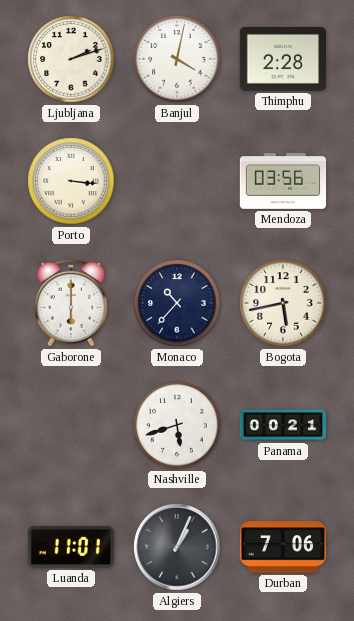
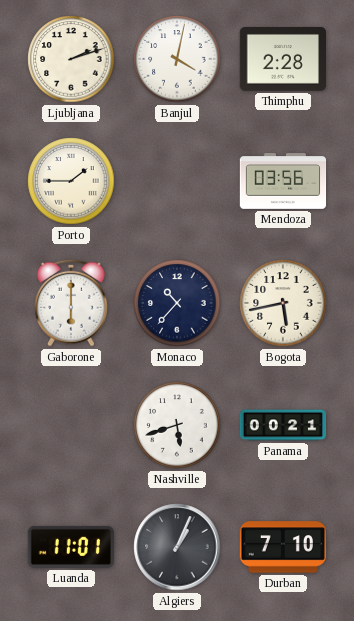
Porto: 3:16 -> 1:45 (71, 181)
Durban: 7:06 -> 7:10 (282, 547)
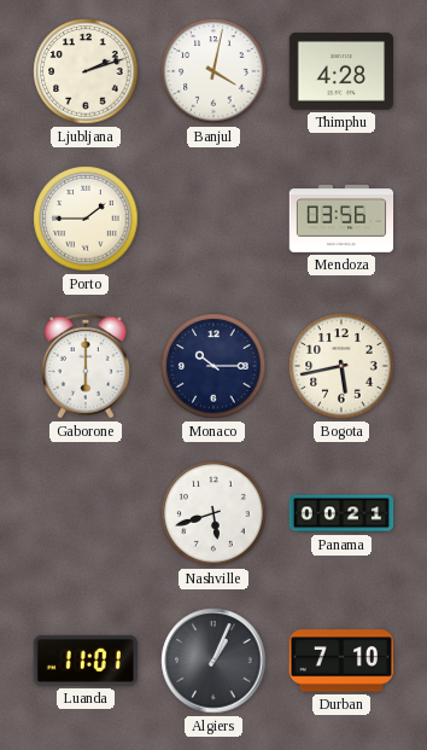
Thimphu: 2:28 -> 4:28 (340, 71)
Monaco: 10:37 -> 10:15 (213, 366)
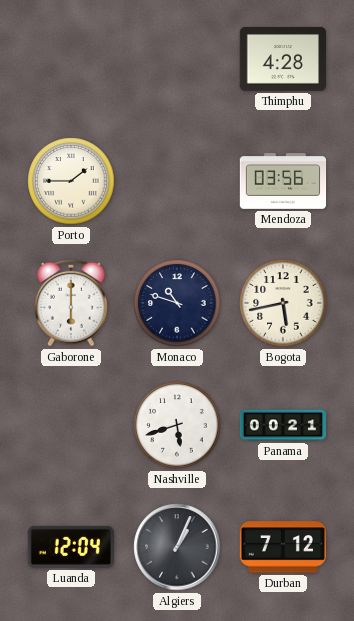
Ljubljana: 2:12 -> none (86, 71)
Banjul: 4:02 -> none (213, 71)
Monaco: 10:15 -> 10:48 (177, 303)
Luanda: 11:01 -> 12:04 (71, 547)
Durban: 7:10 -> 7:12 (282, 547)
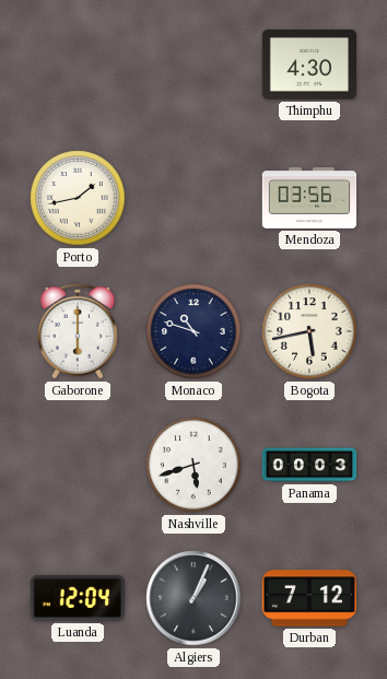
Thimphu: 4:28 -> 4:30 (308, 65)
Porto: 1:45 -> 1:43 (78, 198)
Panama: 00:21 -> 00:03 (309, 465)
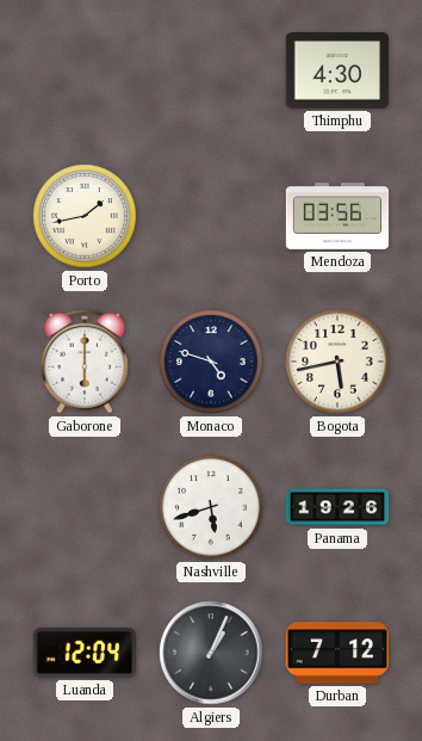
Monaco: 10:48 -> 4:48 (211, 362)
Panama: 00:03 -> 19:26 (337, 507)
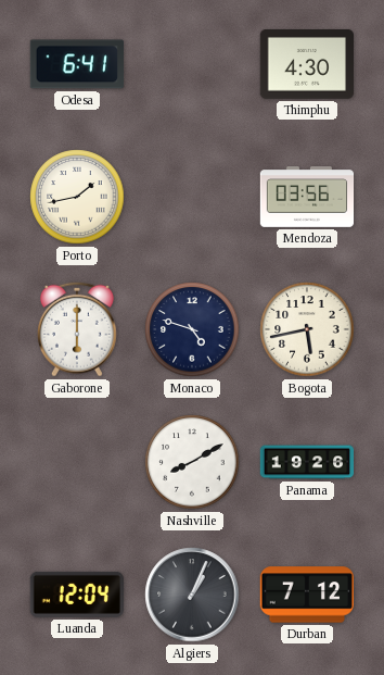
Odesa: none -> 6:41 (76, 64)
Nashville: 5:42 -> 8:10 (192, 462)
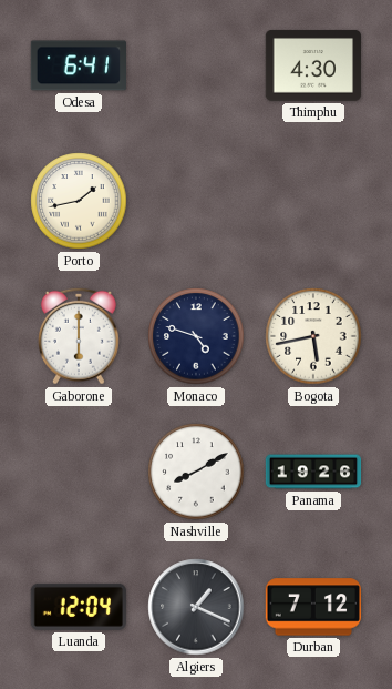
Mendoza: 03:56 -> none (307, 197)
Algiers: 1:04 -> 1:19 (196, 607)
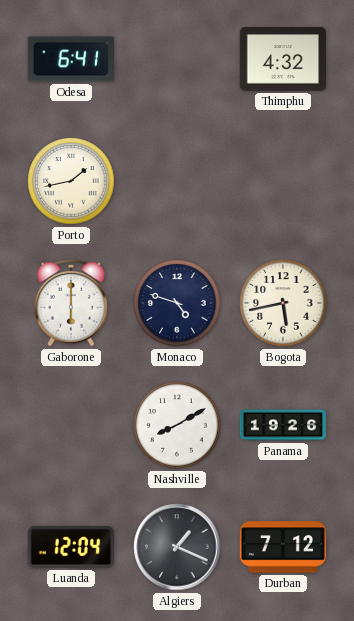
Thimphu: 4:30 -> 4:32 (282, 59)
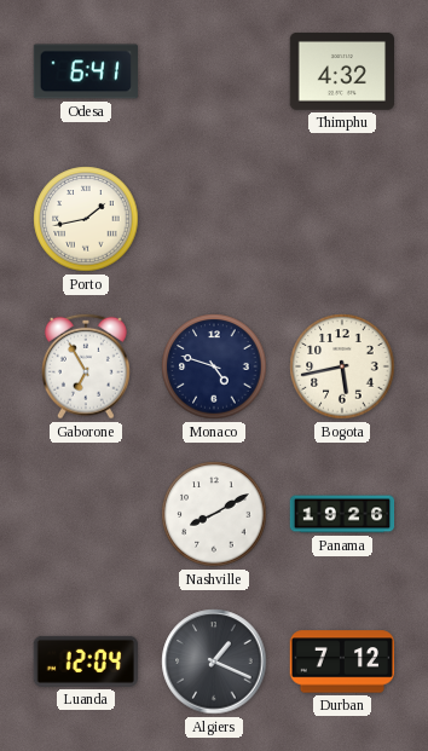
Gaborone: 6:00 -> 6:55 (86, 366)
